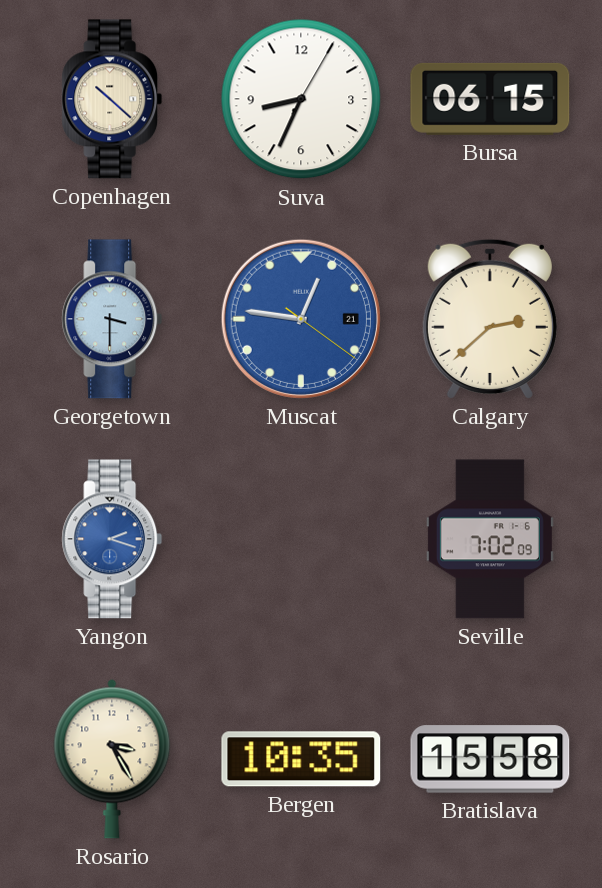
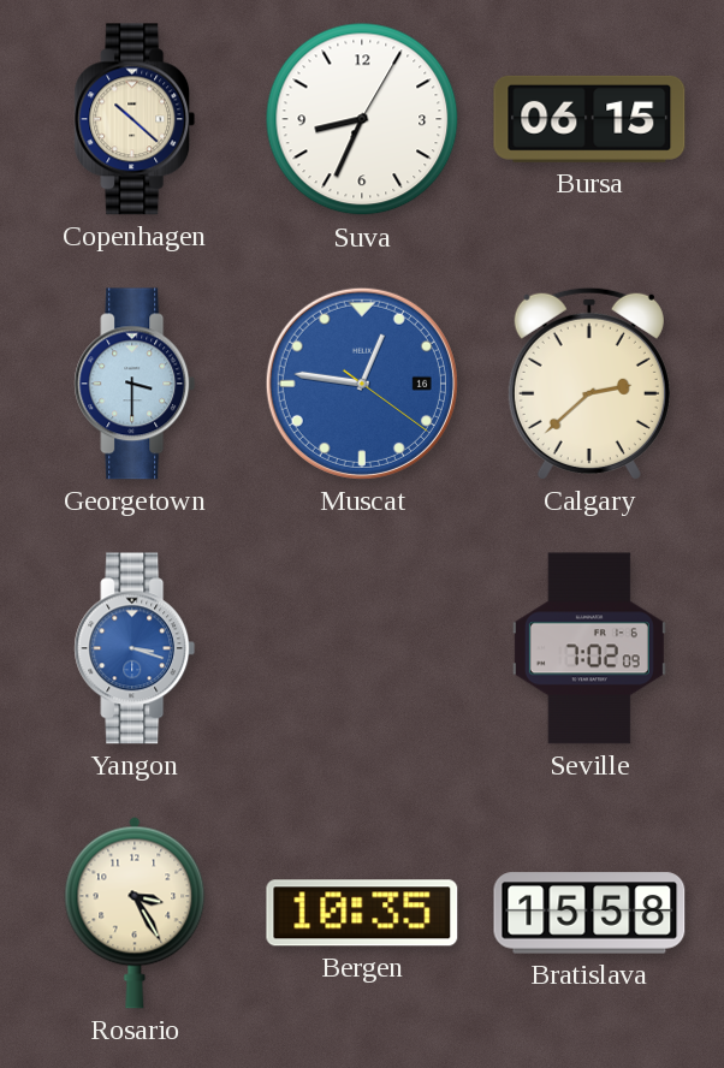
Muscat date: 21 -> 16 (362, 384)
Yangon: 2:18 -> 3:18 (135, 648)
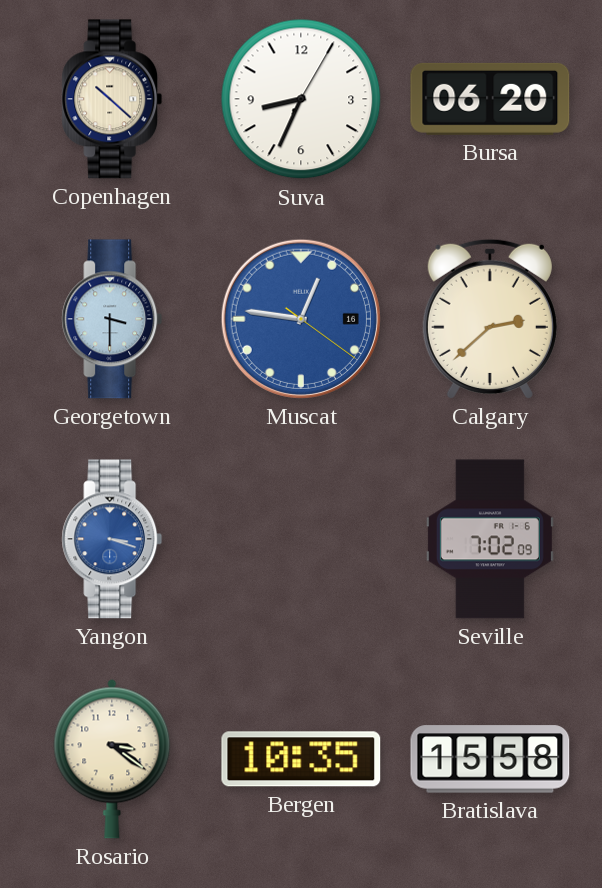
Bursa: 06:15 -> 06:20 (490, 99)
Rosario: 3:25 -> 3:21 (112, 759)
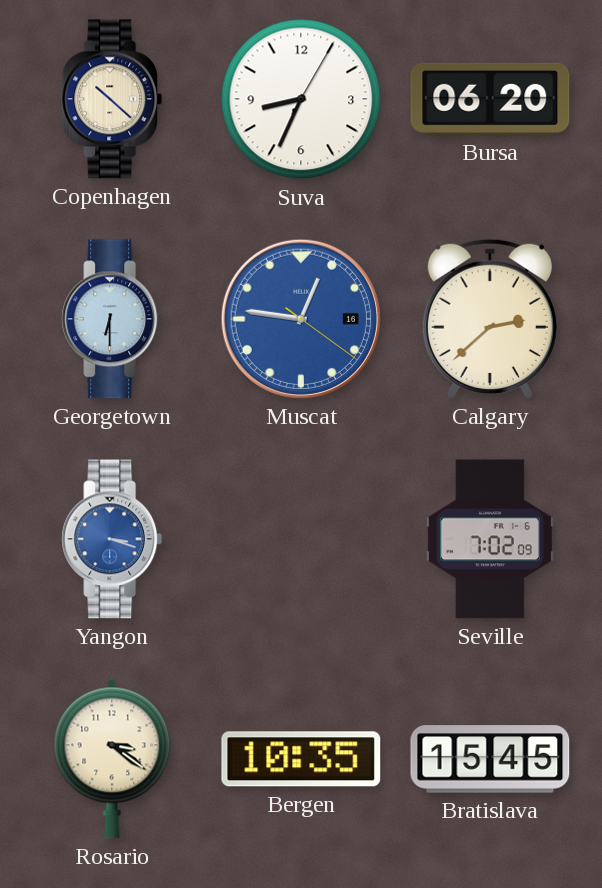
Georgetown: 3:30 -> 6:30 (112, 319)
Bratislava: 15:58 -> 15:45 (490, 759)
